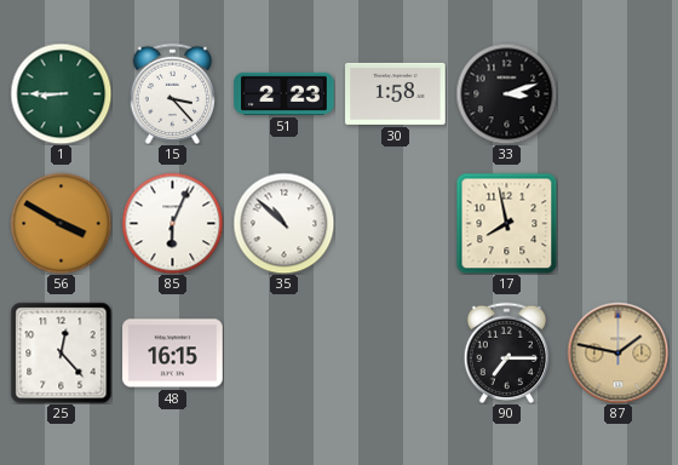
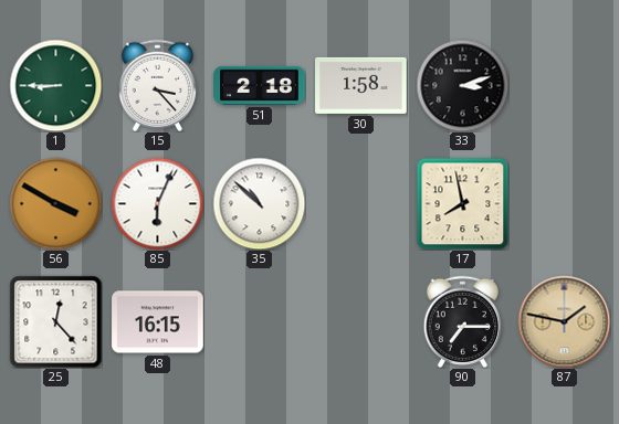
51: 2:23 -> 2:18 (260, 85)
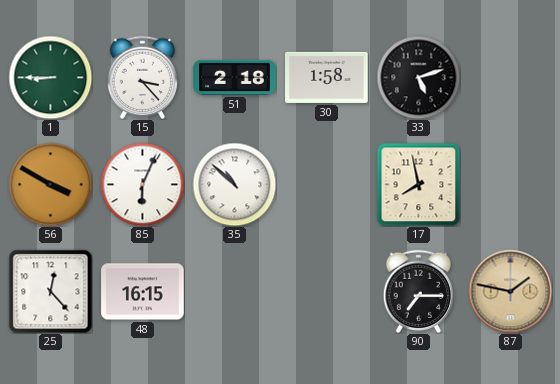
33: 3:12 -> 5:12 (418, 77)
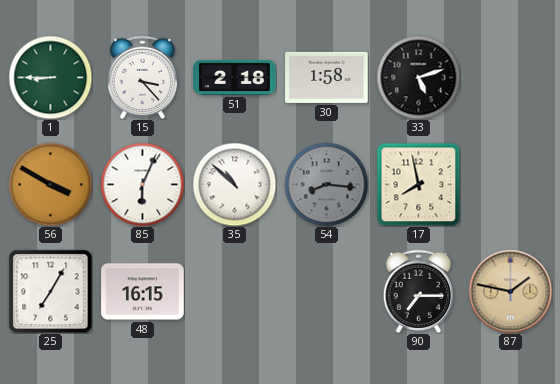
54: none -> 8:16 (326, 184)
25: 12:23 -> 7:05 (50, 291)
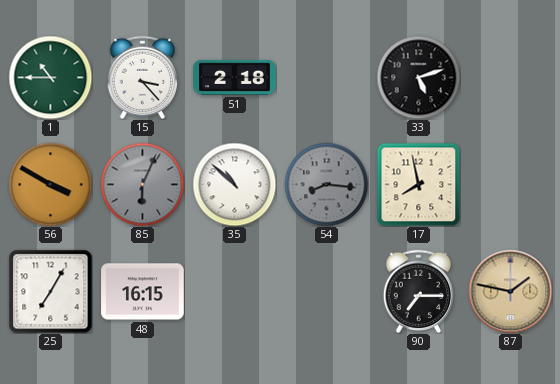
1: 8:45 -> 10:45 (50, 77)
30: 1:58 -> none (327, 77)
85 dial: white -> grey (142, 184)
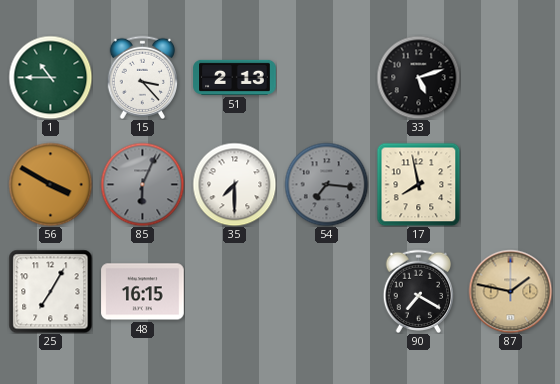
51: 2:18 -> 2:13 (235, 77)
35: 10:52 -> 7:30 (234, 184)
54: 8:16 -> 7:16 (326, 184)
90: 7:15 -> 7:20 (419, 291)
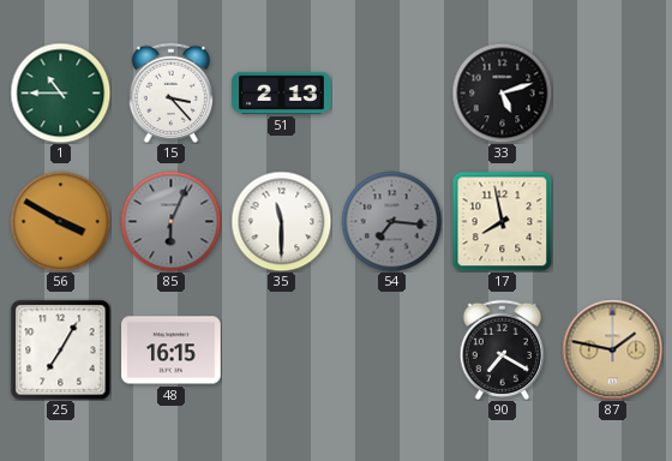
35: 7:30 -> 11:30 (281, 221)
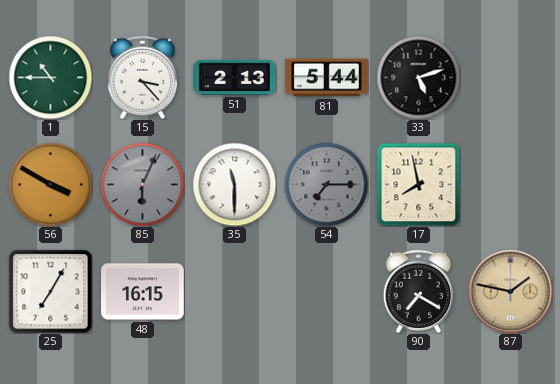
81: none -> 5:44 (327, 78)
54: 7:16 -> 7:15 (326, 184)
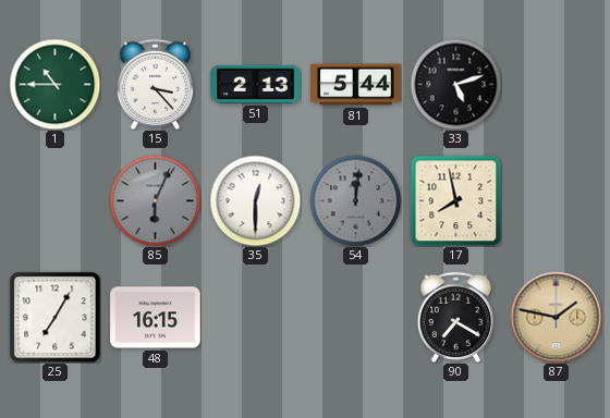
56: 3:50 -> none (50, 184)
35: 11:30 -> 12:30 (255, 200)
54: 7:15 -> 12:01 (355, 200)
